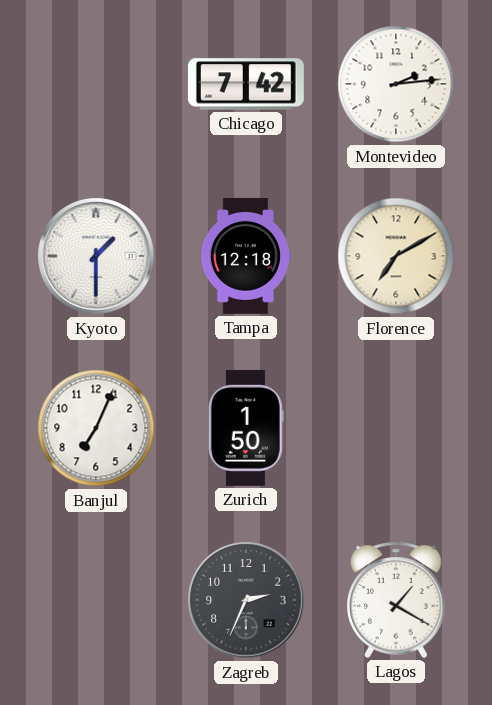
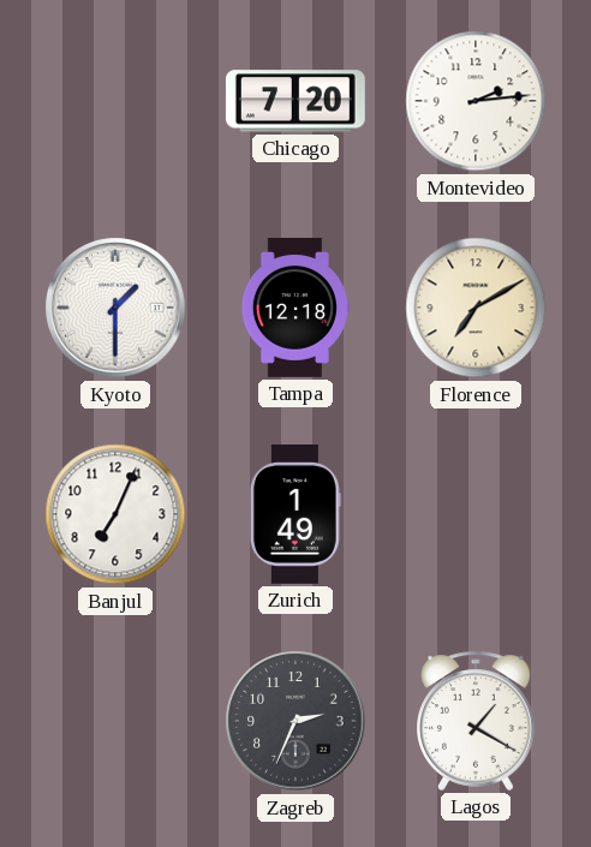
Chicago: 7:42 -> 7:20 (295, 101)
Zurich: 1:50 -> 1:49 (295, 514)
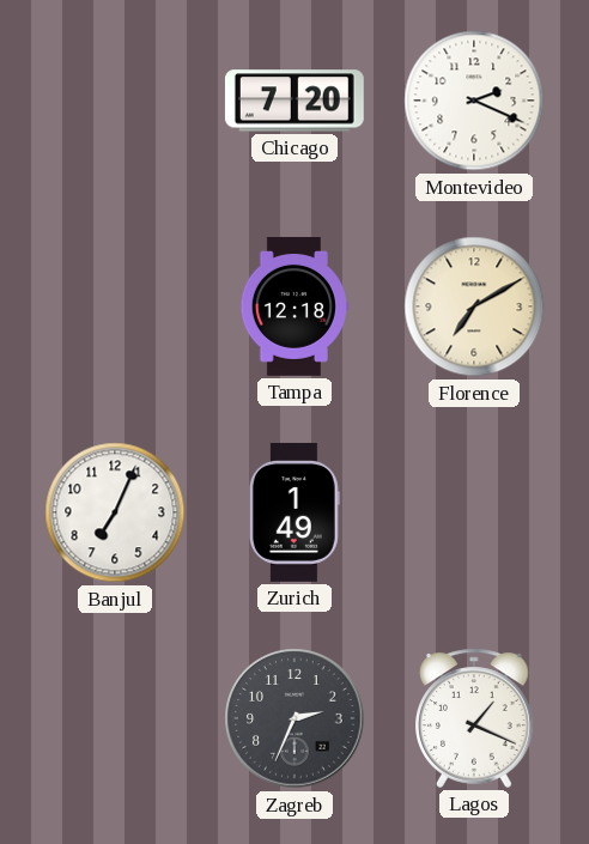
Montevideo: 2:14 -> 2:19 (474, 101)
Kyoto: 1:30 -> none (115, 308)
Lagos: 1:20 -> 1:19 (475, 718)
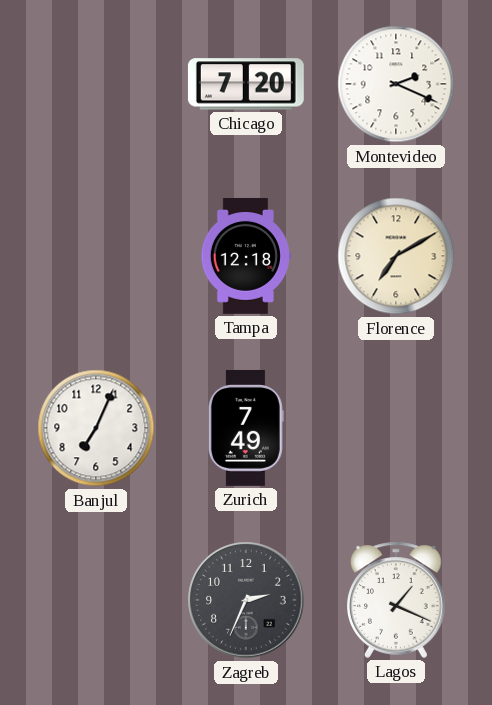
Zurich: 1:49 -> 7:49 (246, 428)
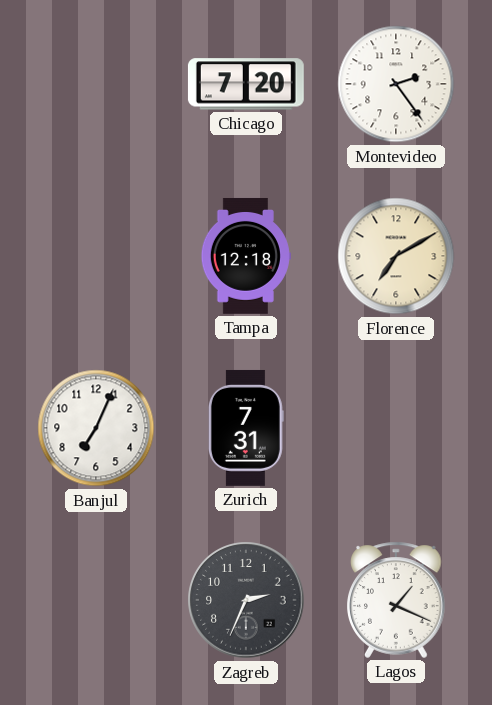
Montevideo: 2:19 -> 2:24 (396, 84)
Zurich: 7:49 -> 7:31 (246, 428)
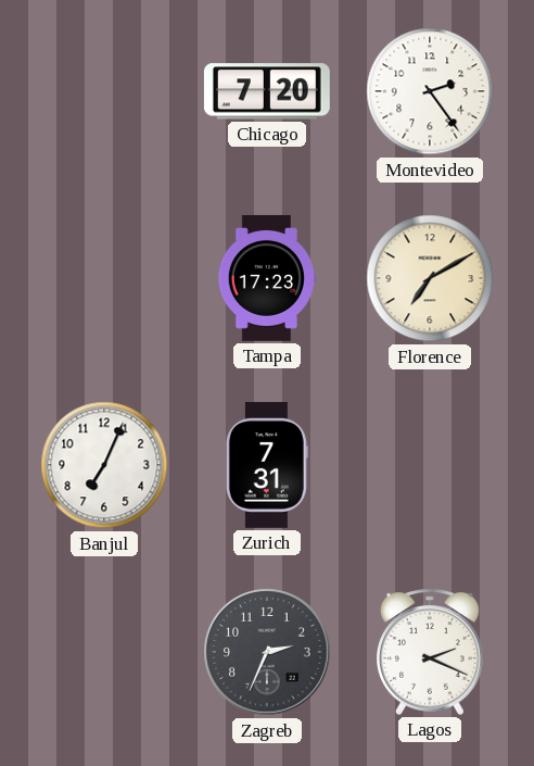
Tampa: 12:18 -> 17:23 (267, 278)
Lagos: 1:19 -> 2:19 (431, 652)
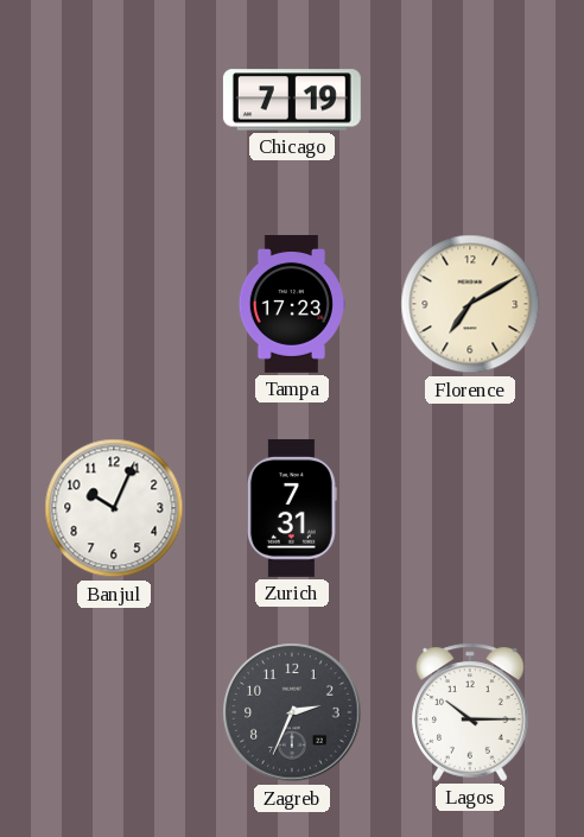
Chicago: 7:20 -> 7:19 (292, 100)
Montevideo: 2:24 -> none (430, 91)
Banjul: 7:04 -> 10:04 (114, 508)
Lagos: 2:19 -> 10:15 (471, 712)
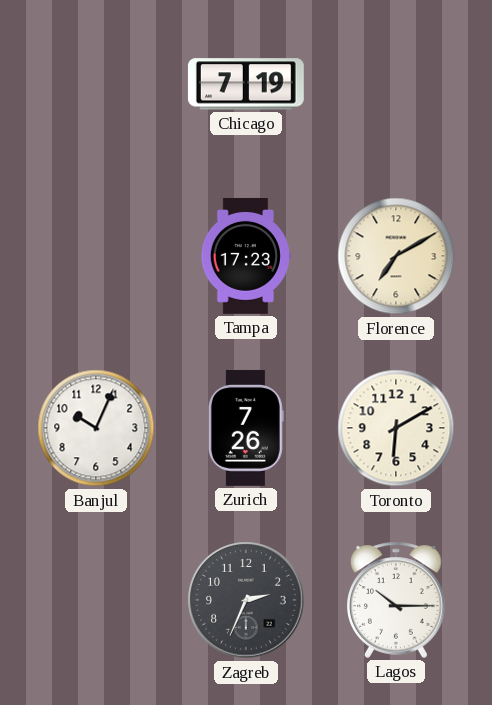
Zurich: 7:31 -> 7:26 (246, 428)
Toronto: none -> 6:10 (396, 428)
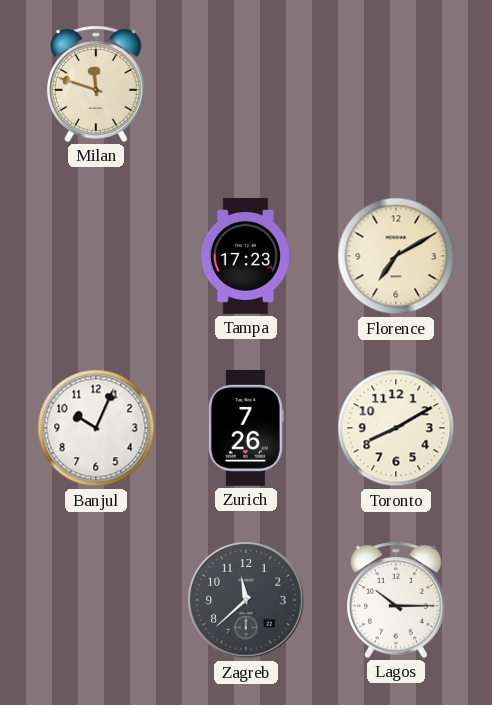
Milan: none -> 11:48 (97, 84)
Chicago: 7:19 -> none (246, 84)
Toronto: 6:10 -> 8:10 (396, 428)
Zagreb: 2:34 -> 11:38 (246, 600)
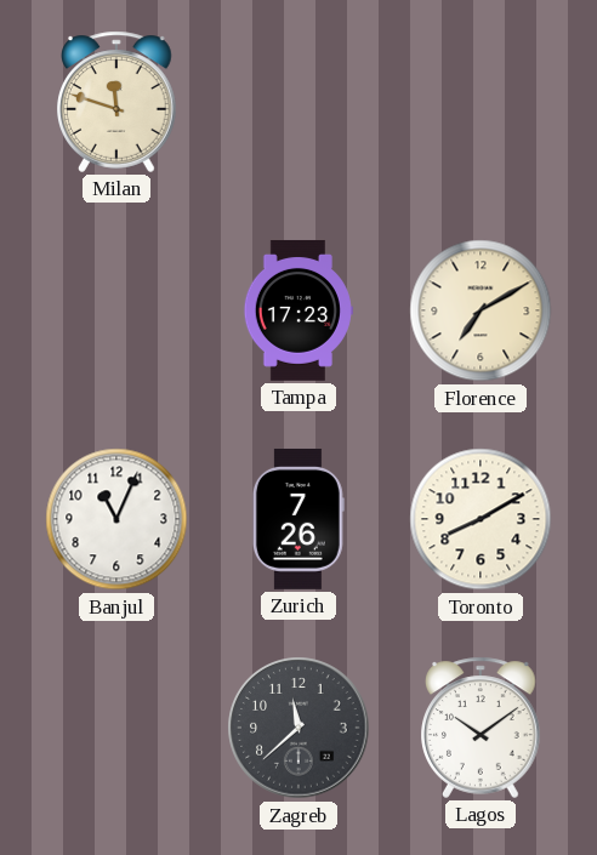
Banjul: 10:04 -> 11:04 (116, 519)
Lagos: 10:15 -> 10:09 (482, 728)
